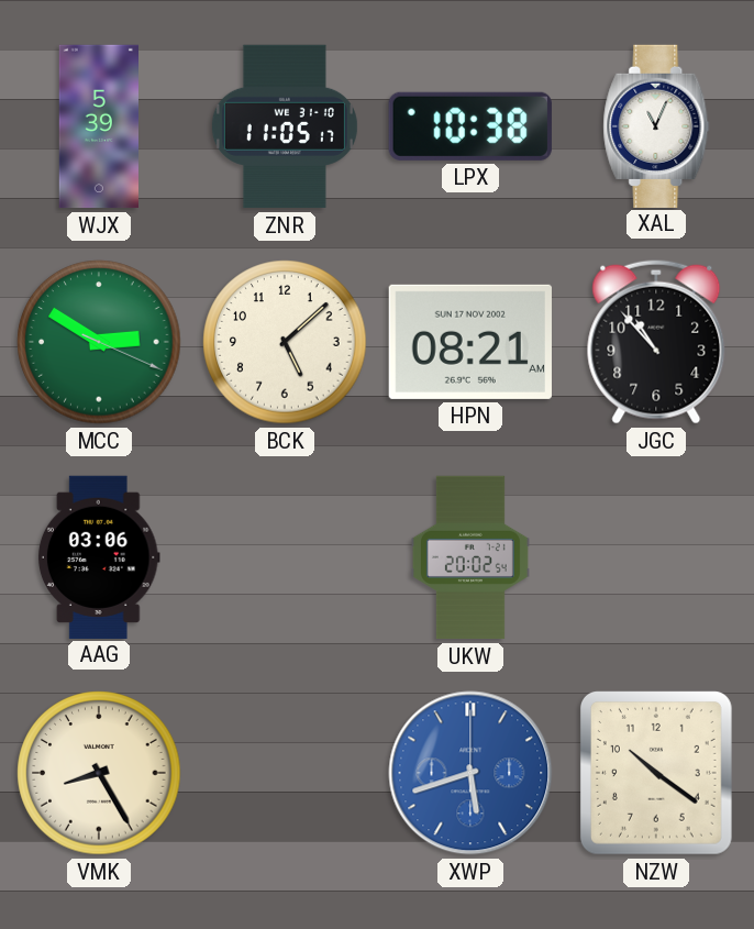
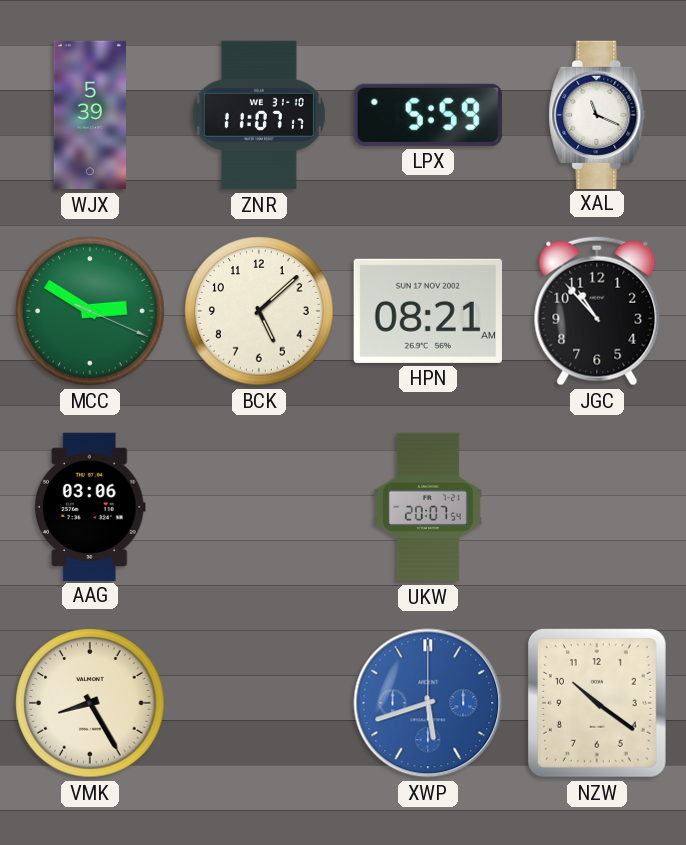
ZNR: 11:05 -> 11:07 (259, 115)
LPX: 10:38 -> 5:59 (428, 115)
XAL: 11:04 -> 11:19 (597, 114)
UKW: 20:02 -> 20:07 (428, 507)
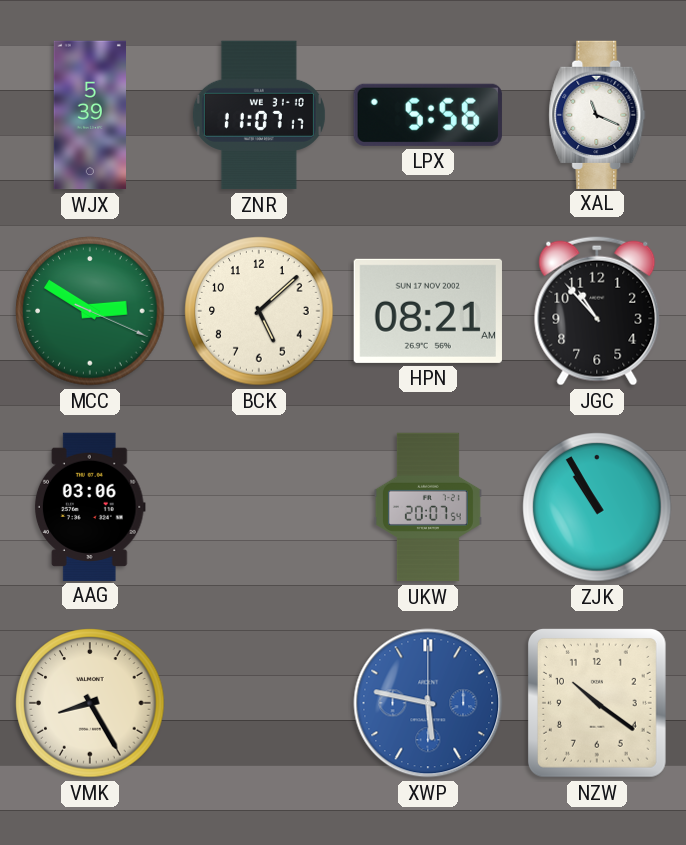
LPX: 5:59 -> 5:56 (428, 115)
ZJK: none -> 10:55 (597, 507)
XWP: 5:42 -> 5:47 (428, 703)
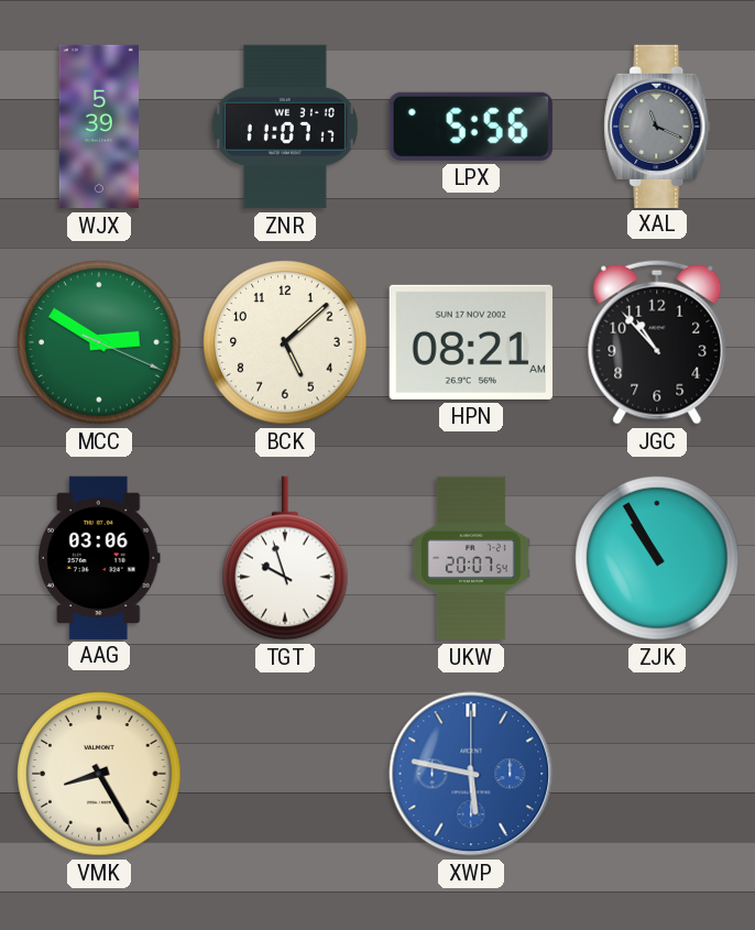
XAL dial: white -> grey (657, 125)
TGT: none -> 9:57 (285, 558)
NZW: 10:21 -> none (597, 703)
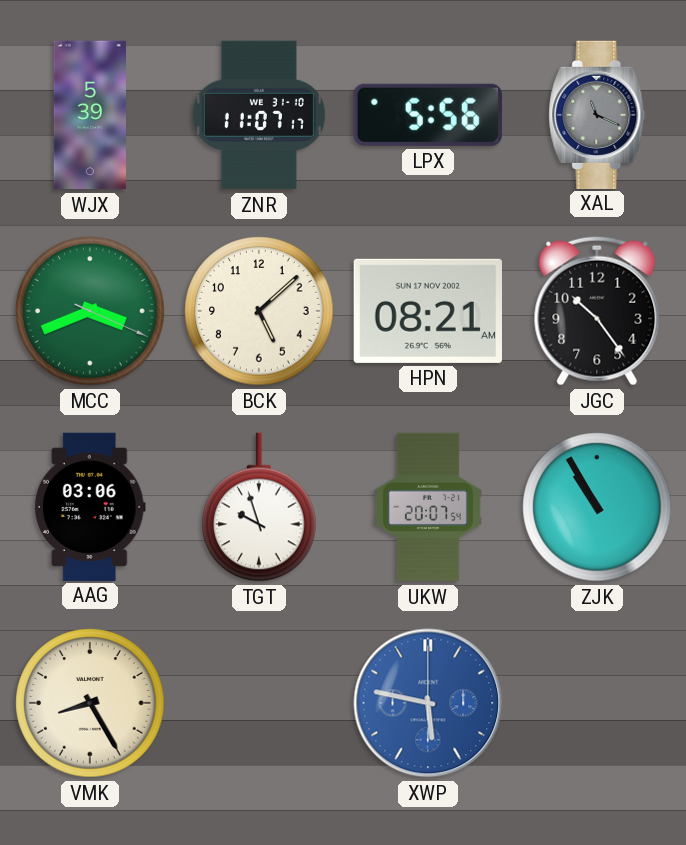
MCC: 2:50 -> 3:41 (90, 311)
JGC: 10:53 -> 10:24 (597, 311)
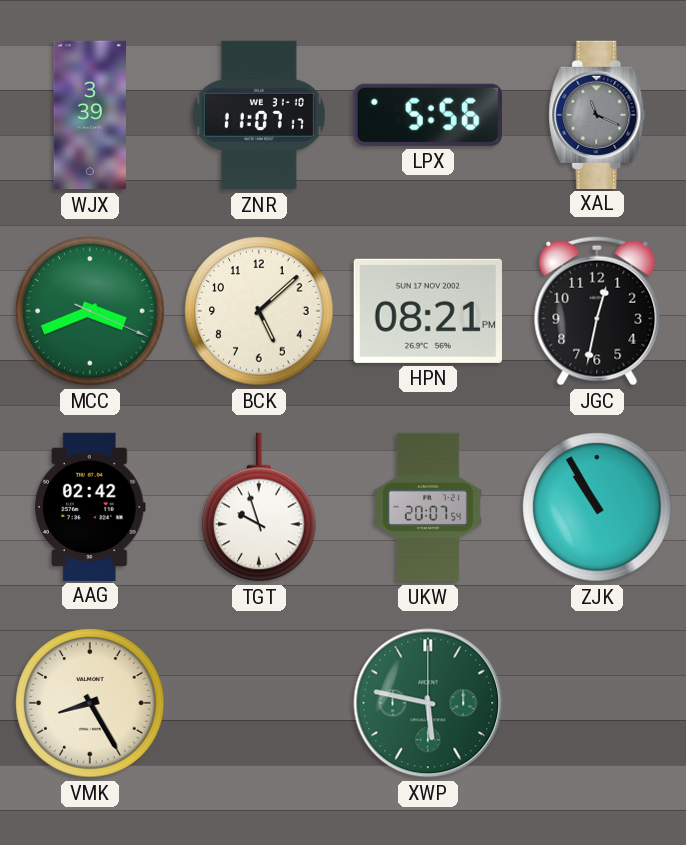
WJX: 5:39 -> 3:39 (89, 115)
HPN: 08:21 AM -> 08:21 PM (428, 311)
JGC: 10:24 -> 12:32 (597, 311)
AAG: 03:06 -> 02:42 (90, 506)
XWP dial: blue -> green (428, 703)
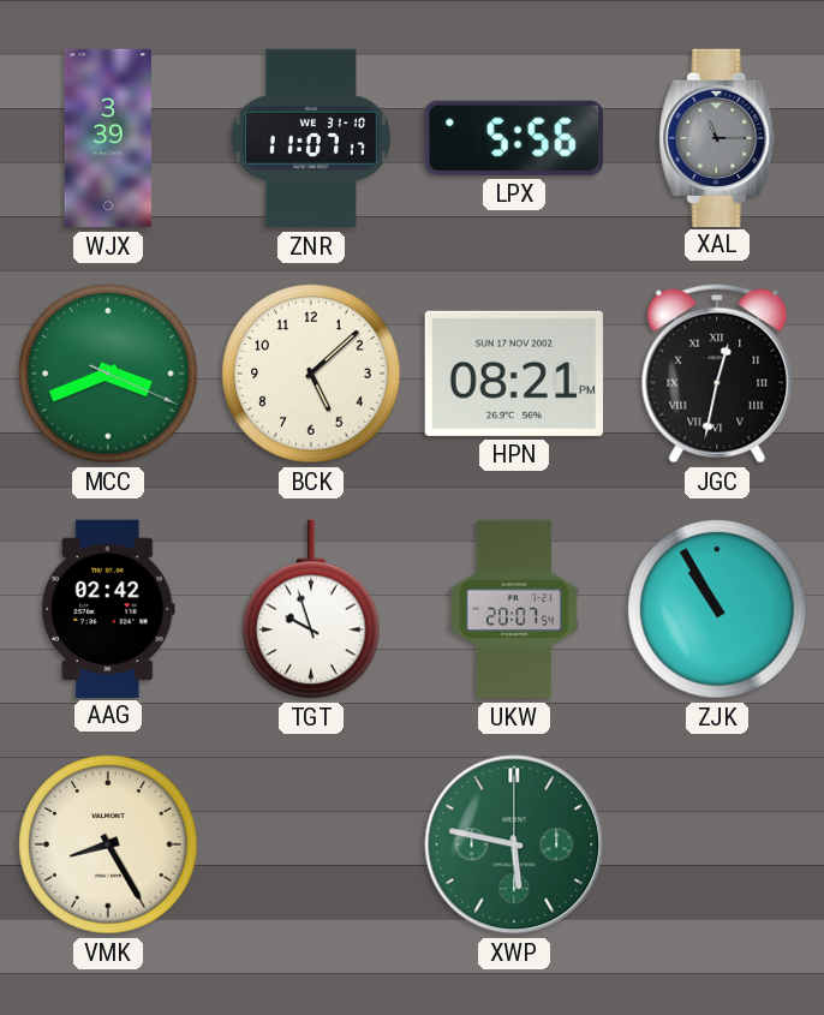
XAL: 11:19 -> 11:15 (717, 137)
JGC numerals: Arabic -> Roman (717, 374)
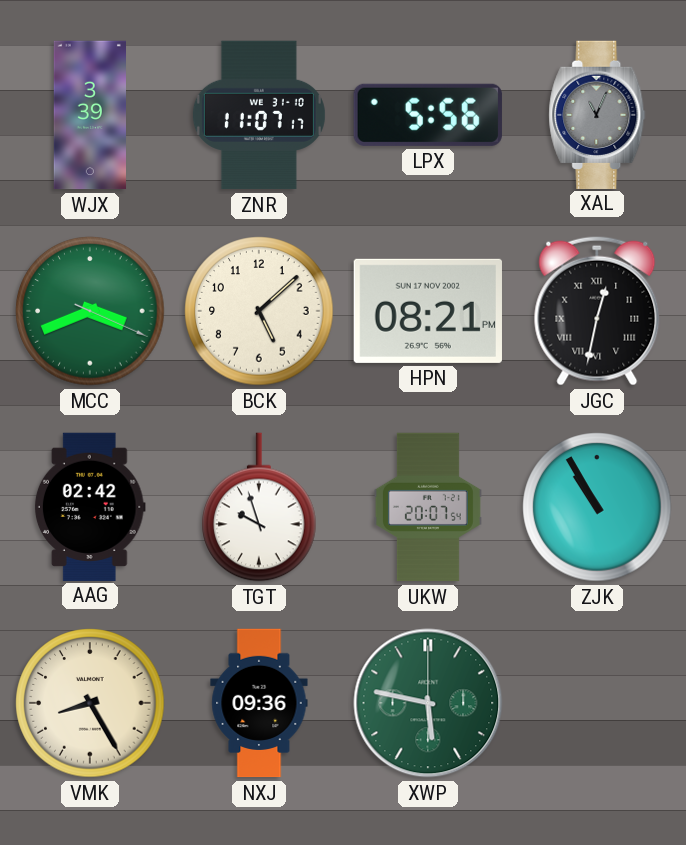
XAL: 11:15 -> 11:04 (597, 114)
NXJ: none -> 09:36 (259, 703)
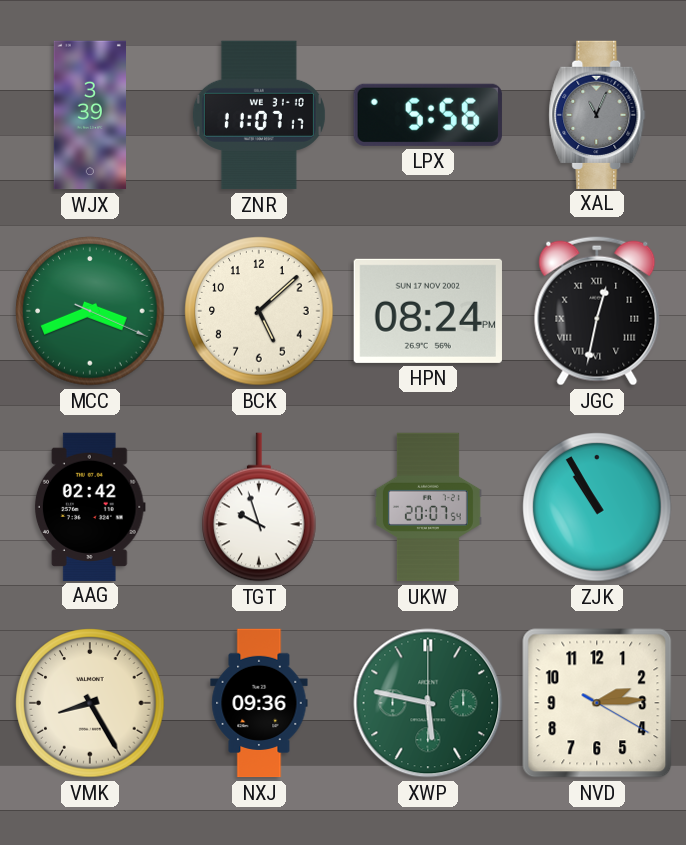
HPN: 08:21 -> 08:24 (428, 311)
NVD: none -> 2:14 (597, 703)
